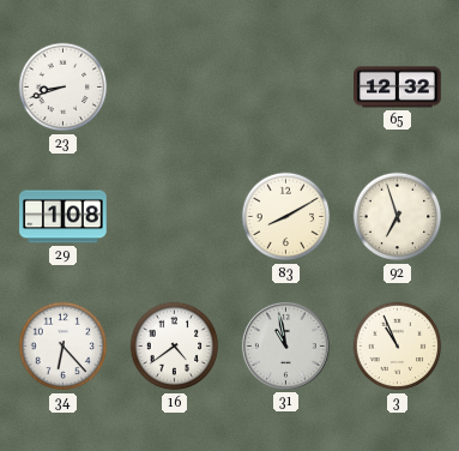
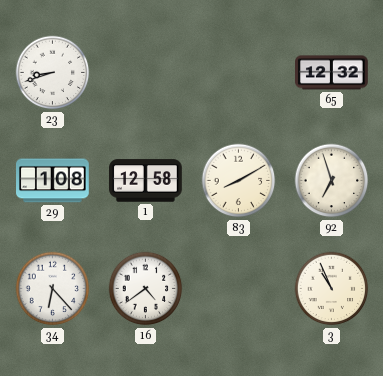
1: none -> 12:58 (146, 181)
31: 10:58 -> none (285, 345)
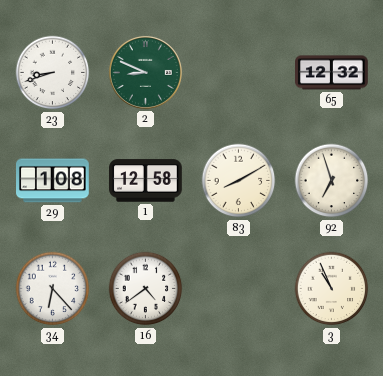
2: none -> 8:49 (145, 72)
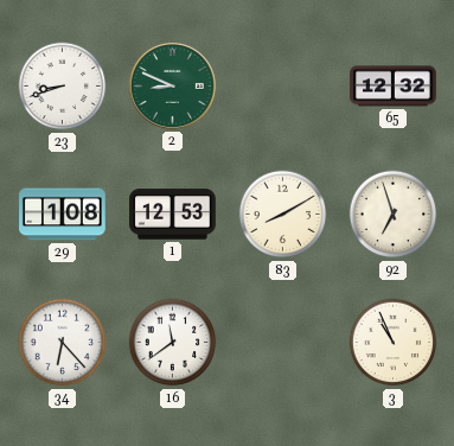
1: 12:58 -> 12:53 (173, 215)
16: 4:39 -> 11:39 (173, 343)
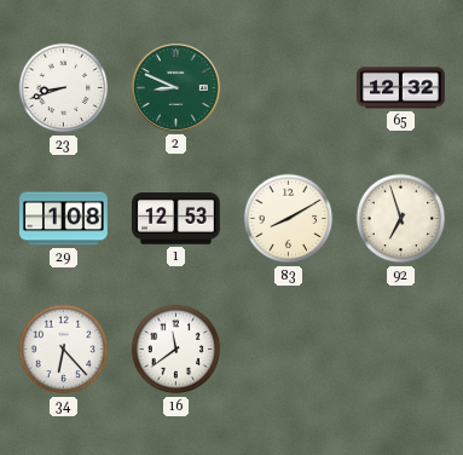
3: 10:56 -> none (394, 343)
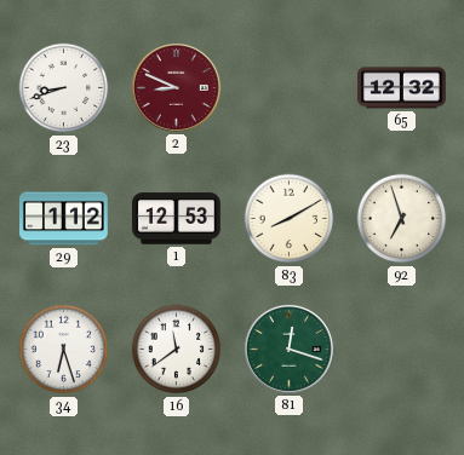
2 dial: green -> burgundy (176, 87)
29: 1:08 -> 1:12 (64, 219)
34: 6:23 -> 6:27 (64, 350)
81: none -> 12:18 (288, 349)
